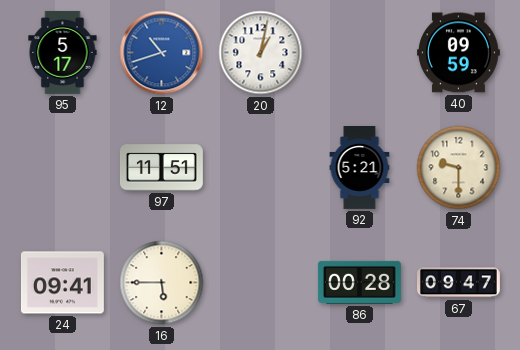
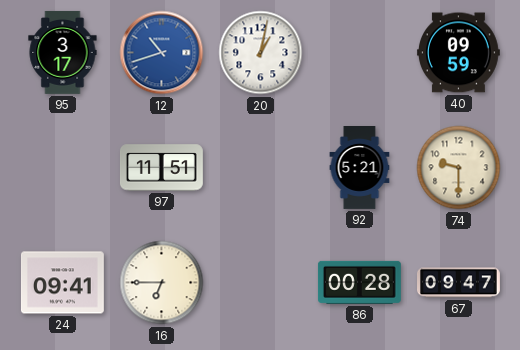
95: 5:17 -> 3:17 (63, 52)
16: 5:45 -> 6:45 (162, 283)
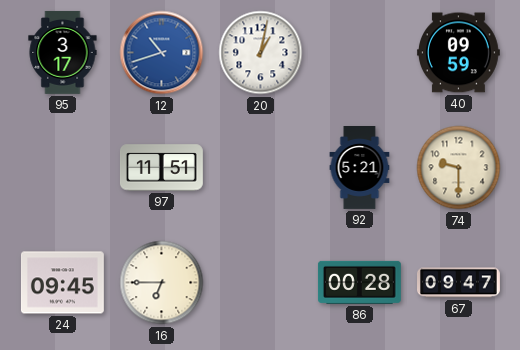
24: 09:41 -> 09:45 (62, 283)
